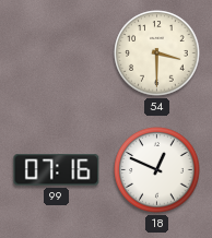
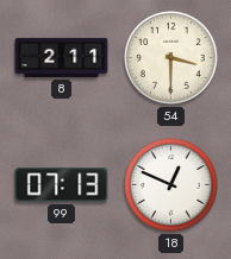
8: none -> 2:11 (62, 57)
99: 07:16 -> 07:13 (62, 185)
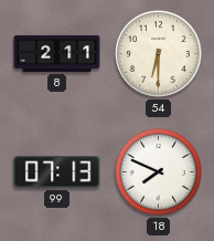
54: 3:30 -> 6:30 (159, 54)
18: 12:49 -> 7:49 (159, 172)
